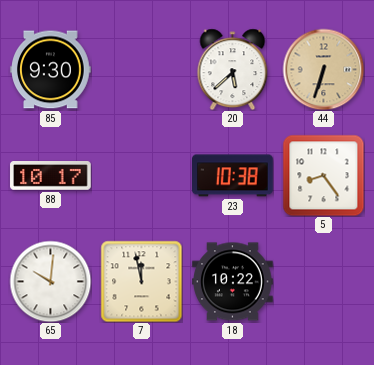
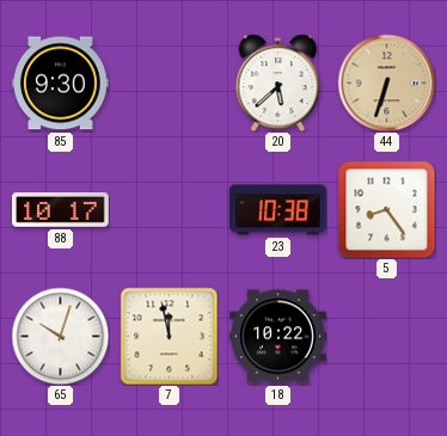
65: 10:01 -> 10:03 (60, 336)
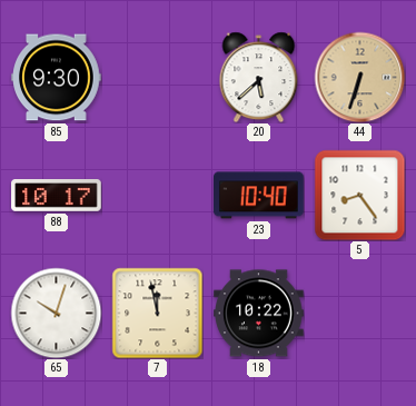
23: 10:38 -> 10:40 (259, 196)
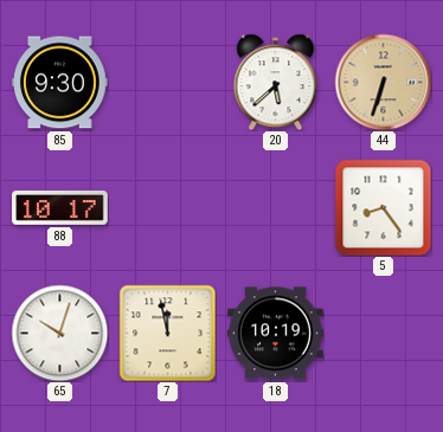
23: 10:40 -> none (259, 196)
18: 10:22 -> 10:19 (276, 334)
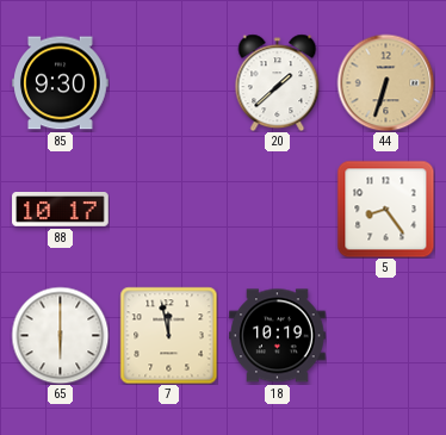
20: 5:38 -> 1:38 (278, 82)
65: 10:03 -> 6:00 (60, 335)
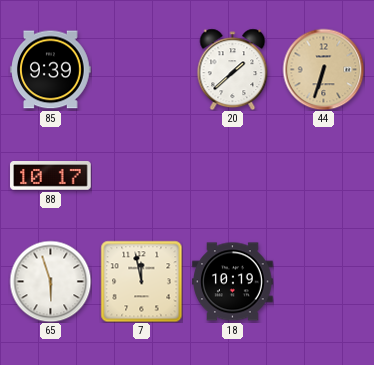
85: 9:30 -> 9:39 (51, 70)
5: 8:24 -> none (385, 209)
65: 6:00 -> 5:57 (50, 281)
